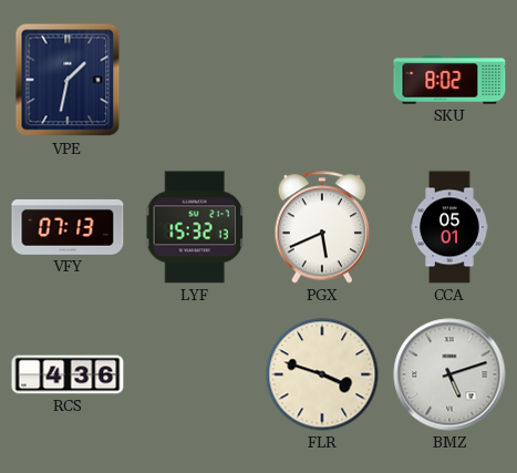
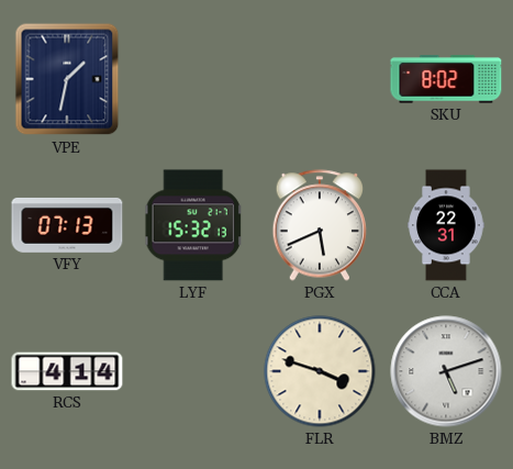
CCA: 05:01 -> 22:31 (446, 225)
RCS: 4:36 -> 4:14 (67, 371)
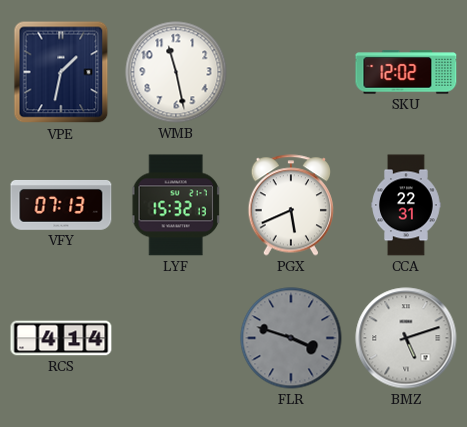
WMB: none -> 11:28 (176, 72)
SKU: 8:02 -> 12:02 (406, 72)
FLR dial: cream -> grey (291, 338)
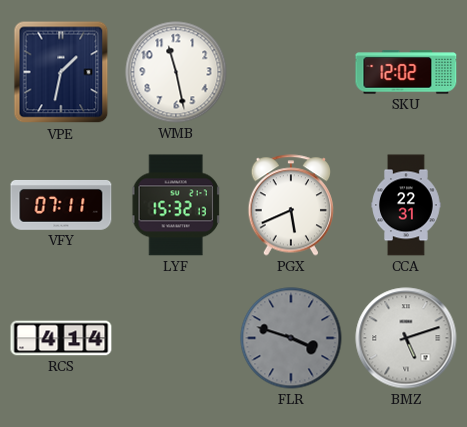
VFY: 07:13 -> 07:11 (61, 205)
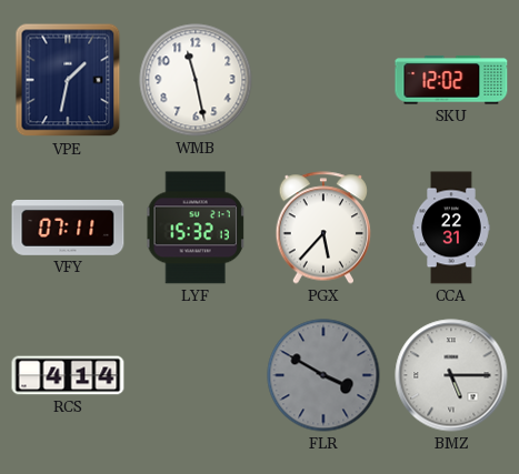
PGX: 5:41 -> 5:37 (323, 228)
FLR: 3:48 -> 3:50 (323, 375)
BMZ: 5:12 -> 5:15 (451, 375)
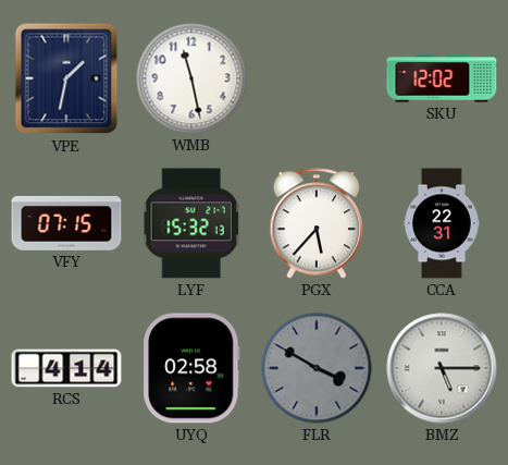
VFY: 07:11 -> 07:15 (66, 223)
UYQ: none -> 02:58 (191, 368)
